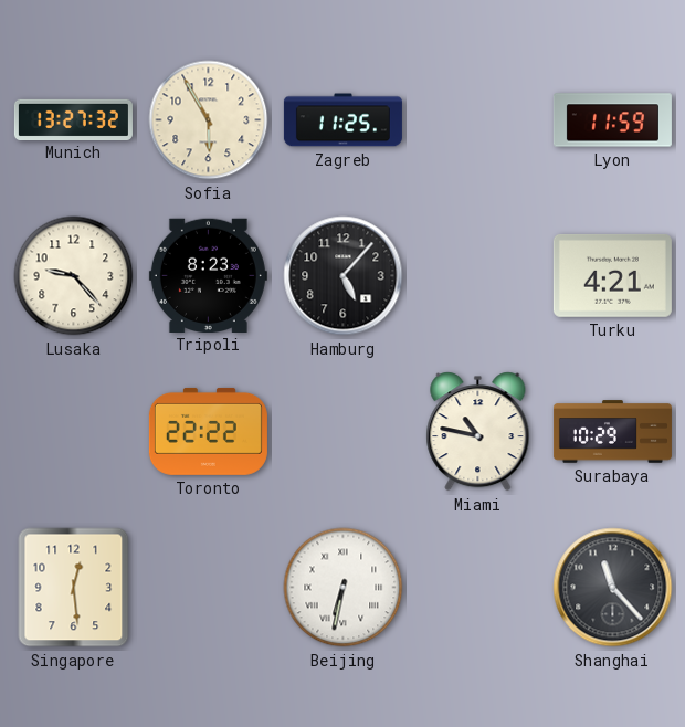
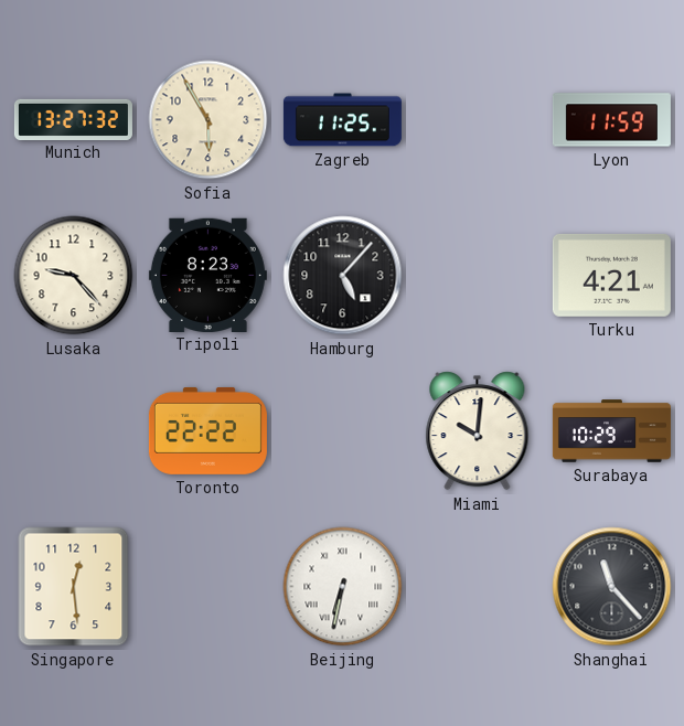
Miami: 10:47 -> 10:01 (478, 431)
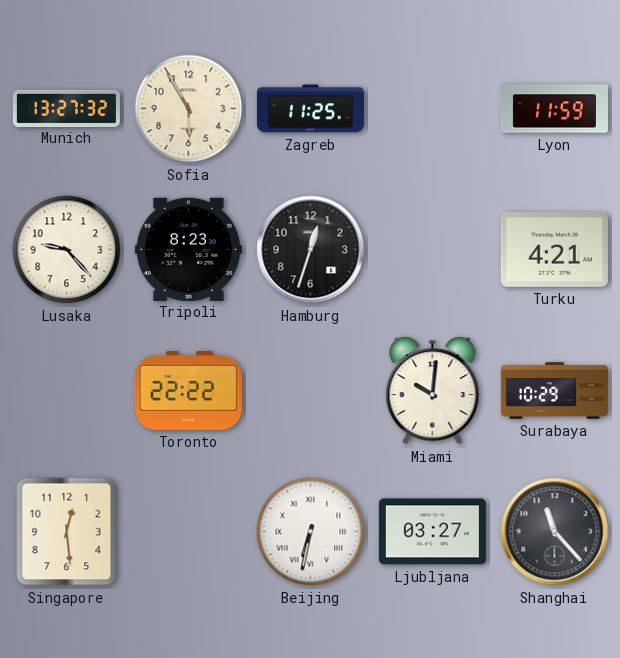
Hamburg: 5:07 -> 12:33 (311, 250)
Ljubljana: none -> 03:27 (432, 532)
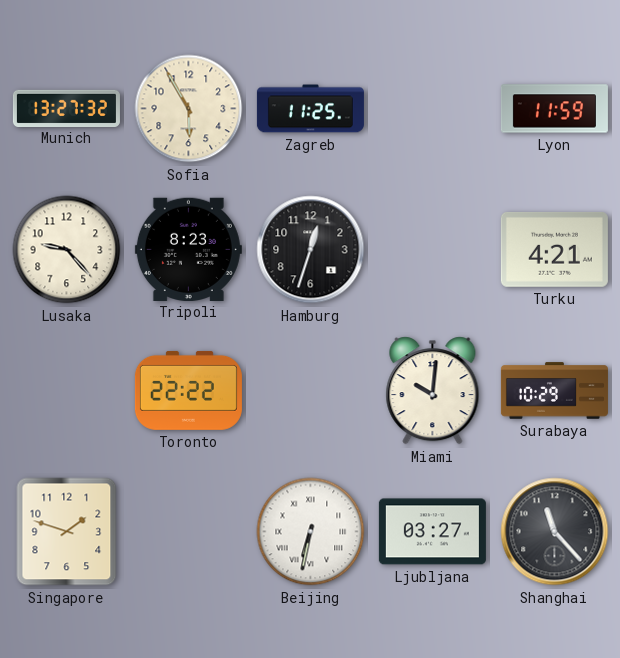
Singapore: 12:29 -> 1:48 (67, 532)
